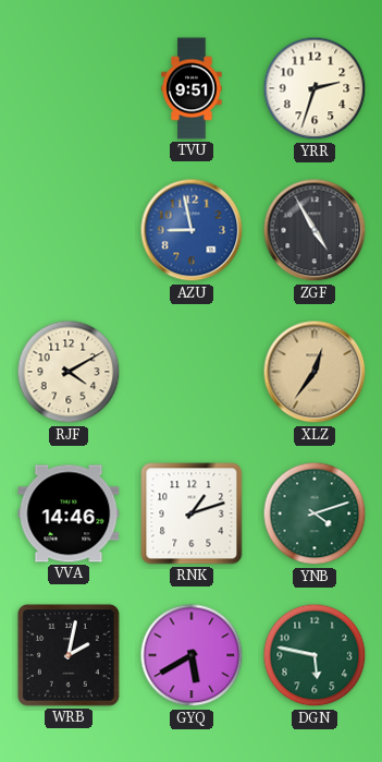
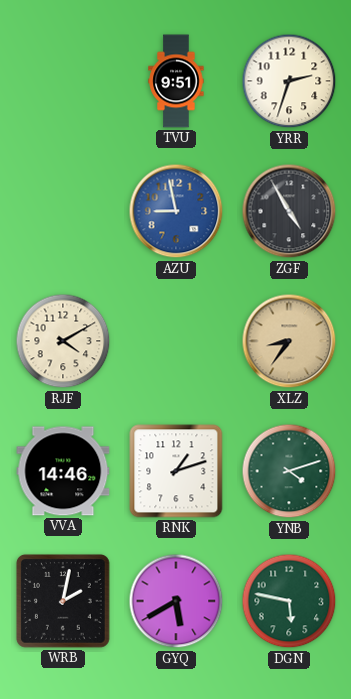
XLZ: 12:36 -> 8:36 (289, 341)
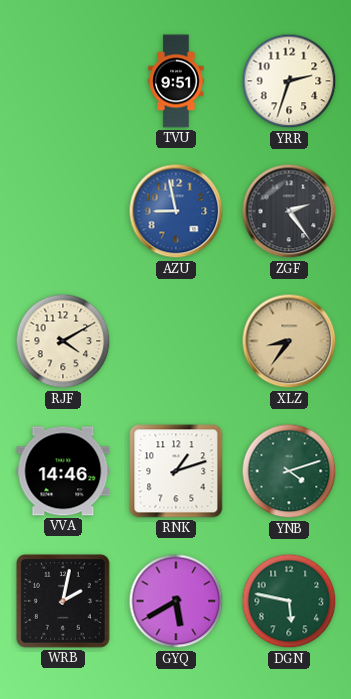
ZGF: 4:55 -> 2:24 (289, 211)
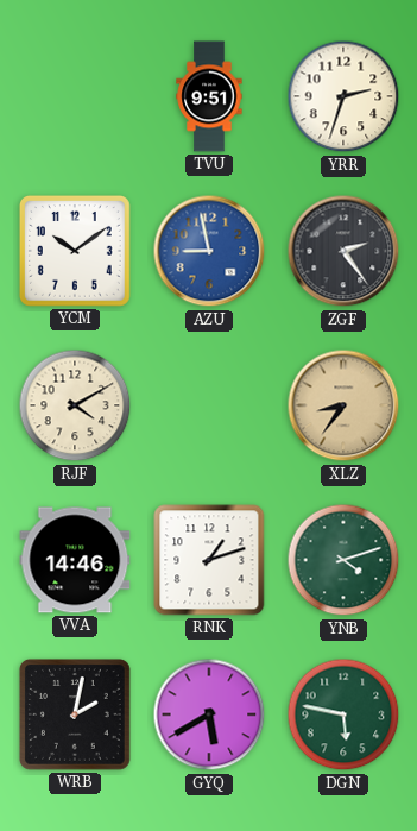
YCM: none -> 10:09 (75, 251)
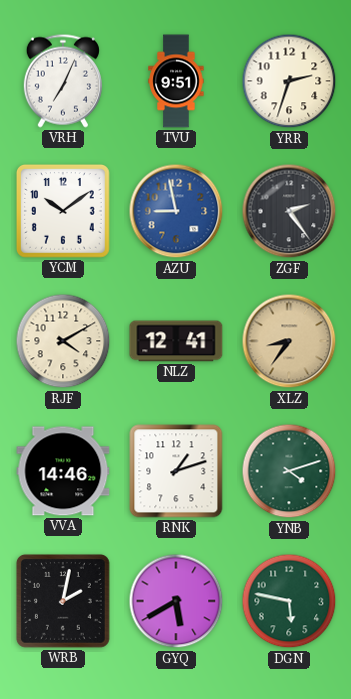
VRH: none -> 7:04 (63, 81)
NLZ: none -> 12:41 (176, 341)
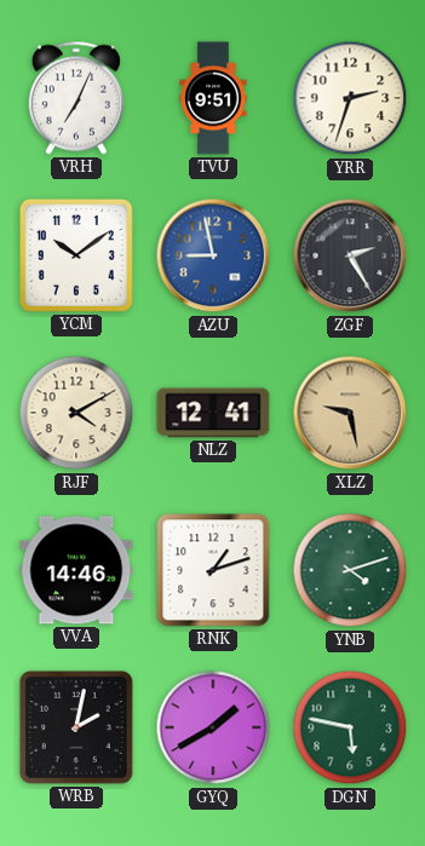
ZGF: 2:24 -> 2:25 (350, 255)
XLZ: 8:36 -> 9:28 (350, 413)
GYQ: 5:40 -> 1:40 (213, 727)
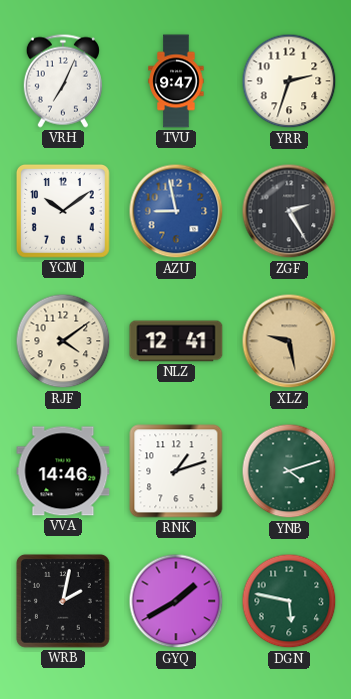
TVU: 9:51 -> 9:47 (176, 81)
RJF: 4:10 -> 4:09 (63, 341)
